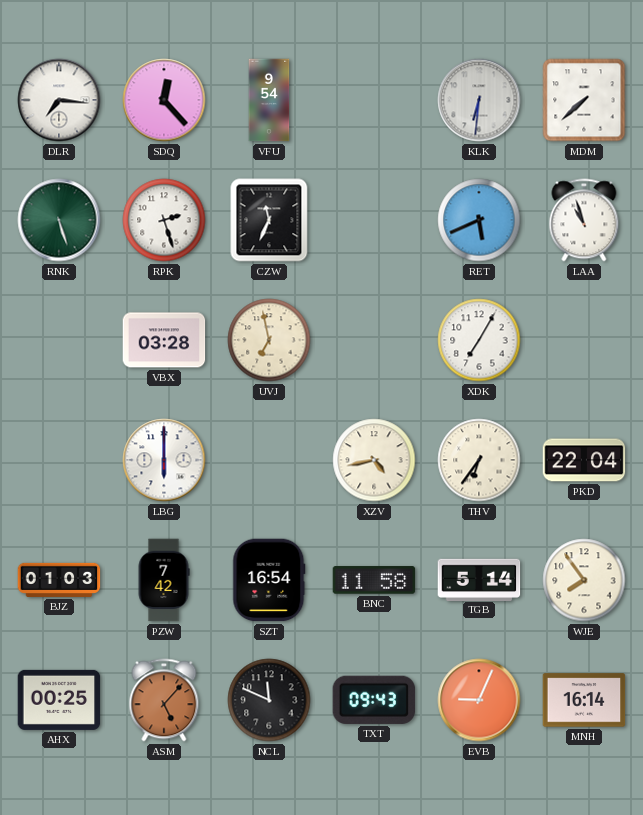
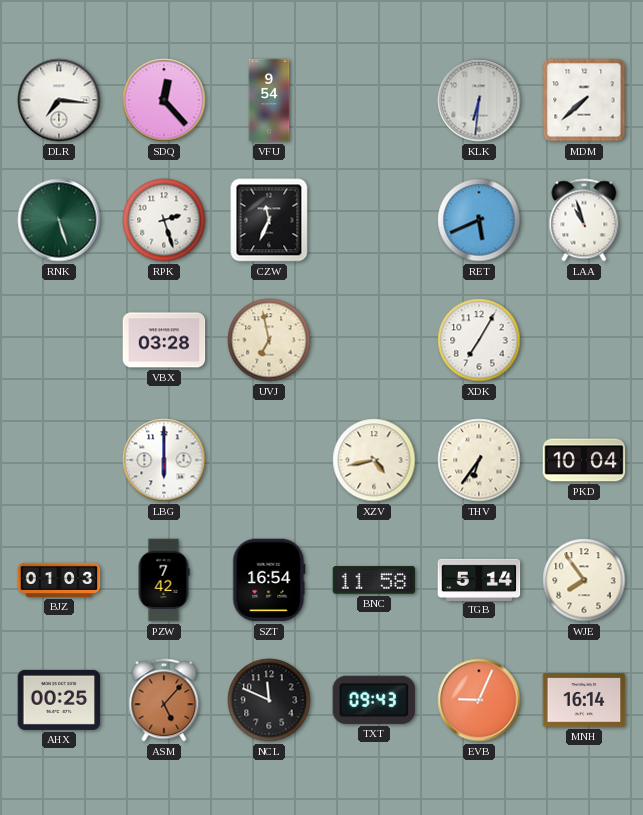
PKD: 22:04 -> 10:04 (584, 460)
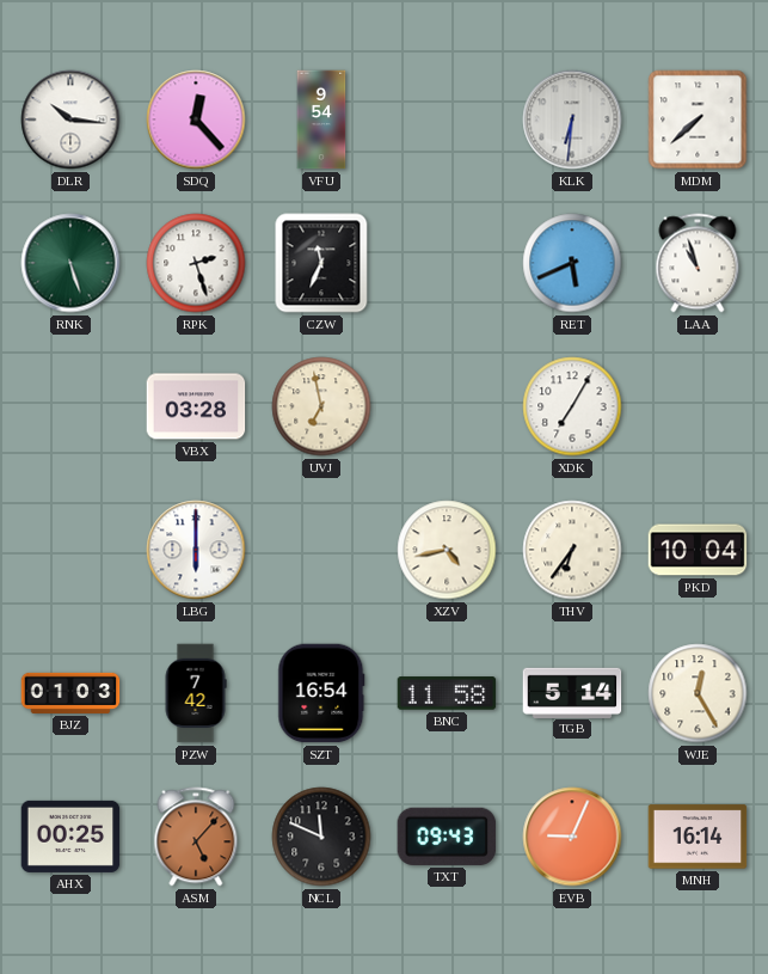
DLR: 7:16 -> 10:16 (70, 120)
WJE: 7:54 -> 12:25 (698, 693)
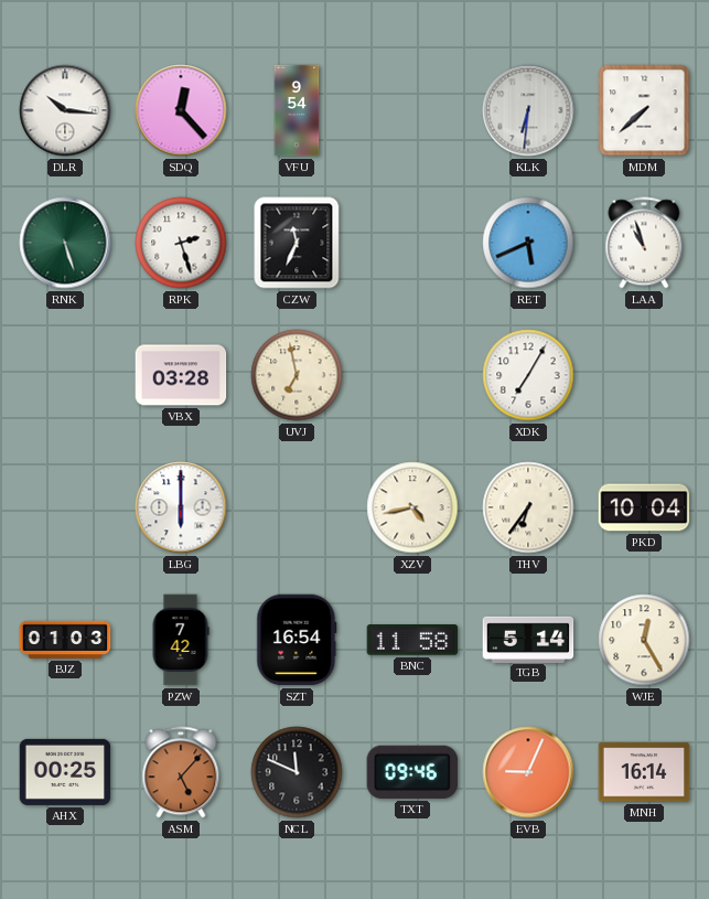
TXT: 09:43 -> 09:46 (412, 772)
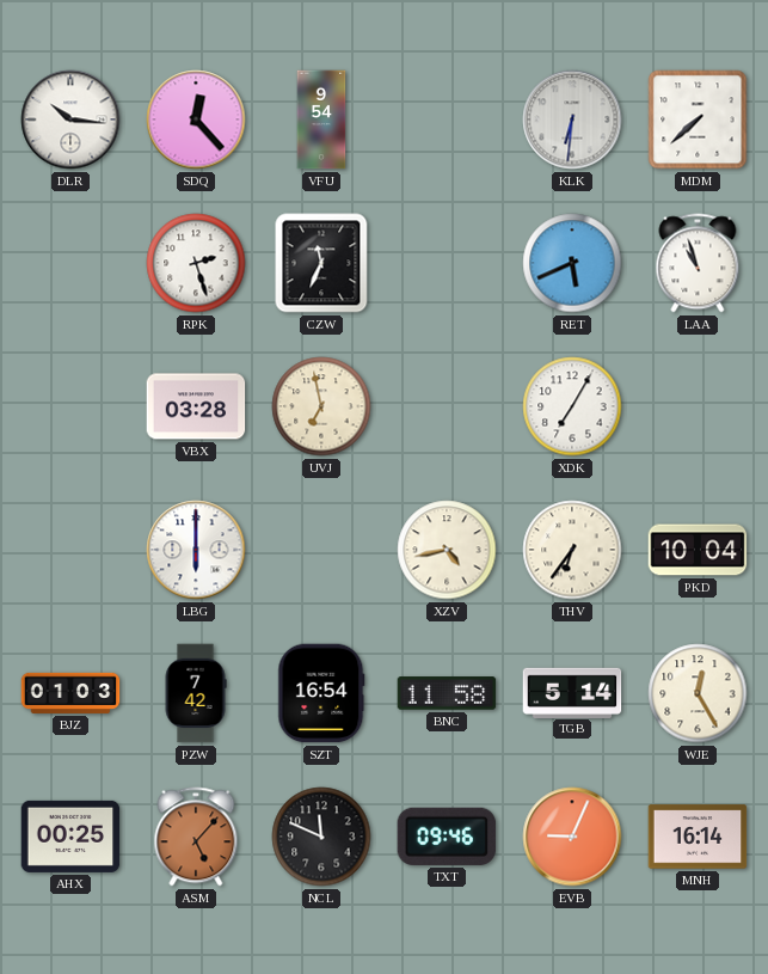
RNK: 5:27 -> none (65, 243)
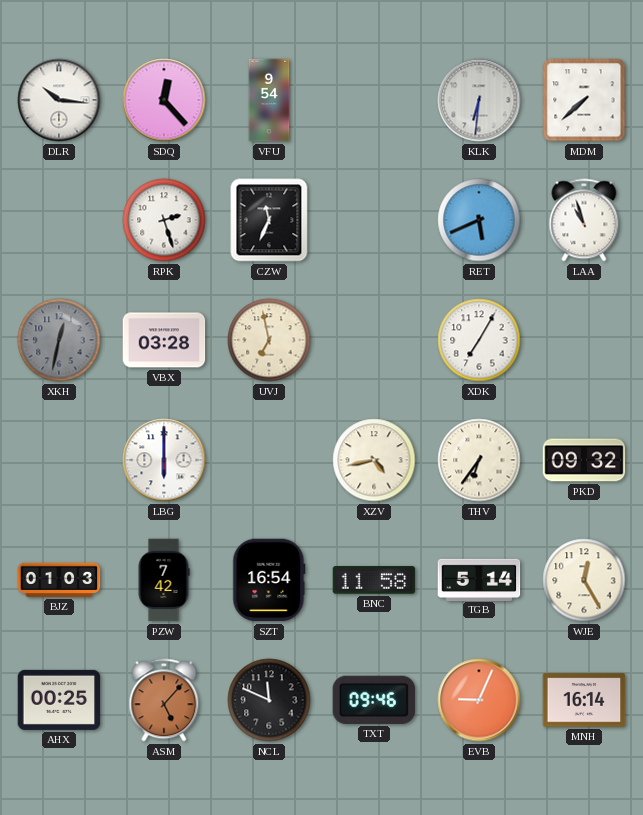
XKH: none -> 12:32 (59, 340)
PKD: 10:04 -> 09:32 (584, 460)
